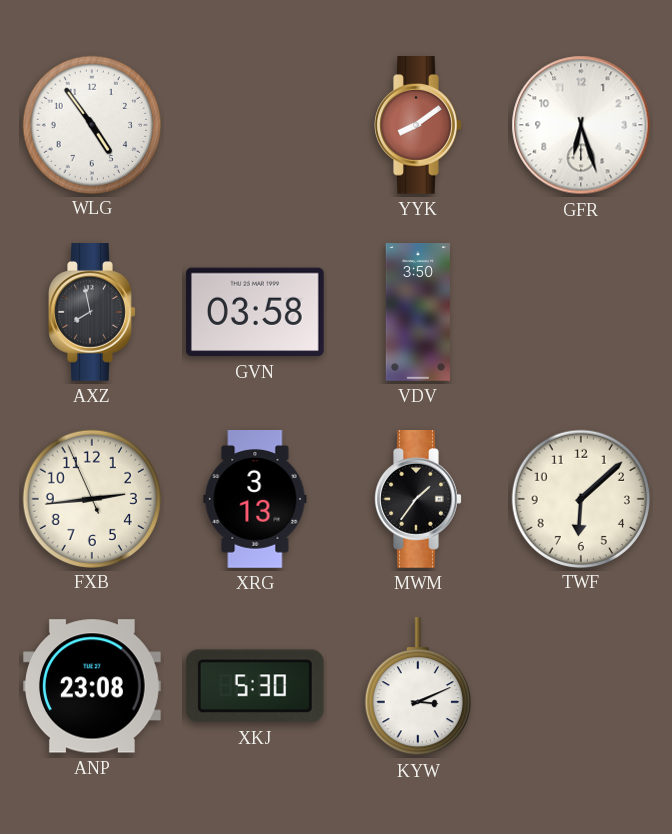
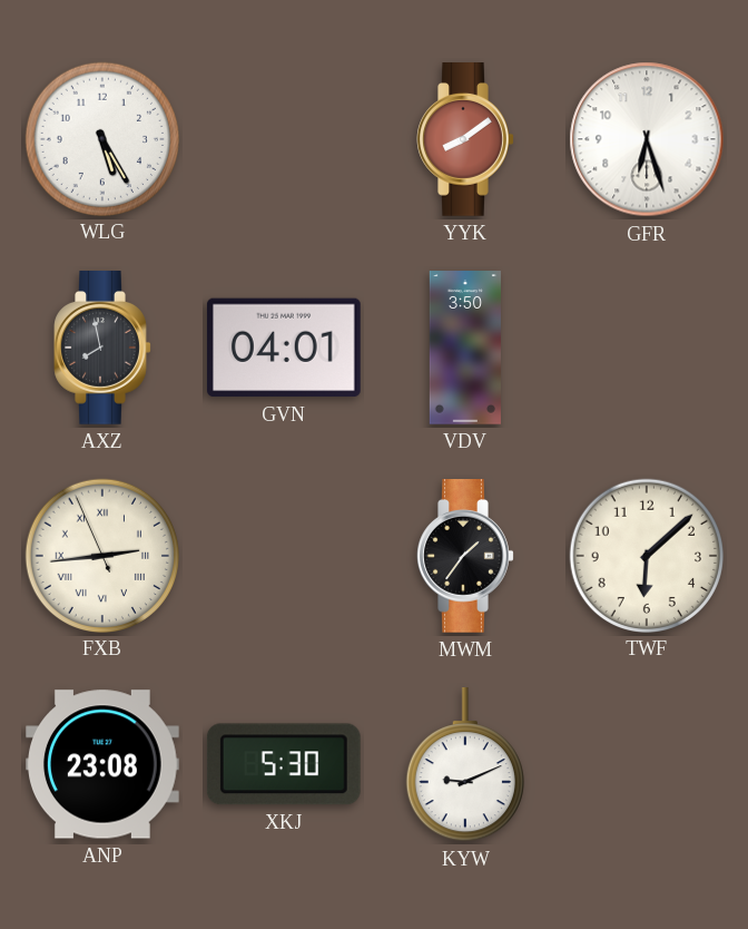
WLG: 4:54 -> 5:25 (101, 138)
GVN: 03:58 -> 04:01 (284, 348)
FXB numerals: Arabic -> Roman (101, 555)
XRG: 3:13 -> none (255, 500)
KYW: 3:11 -> 9:11 (465, 765)
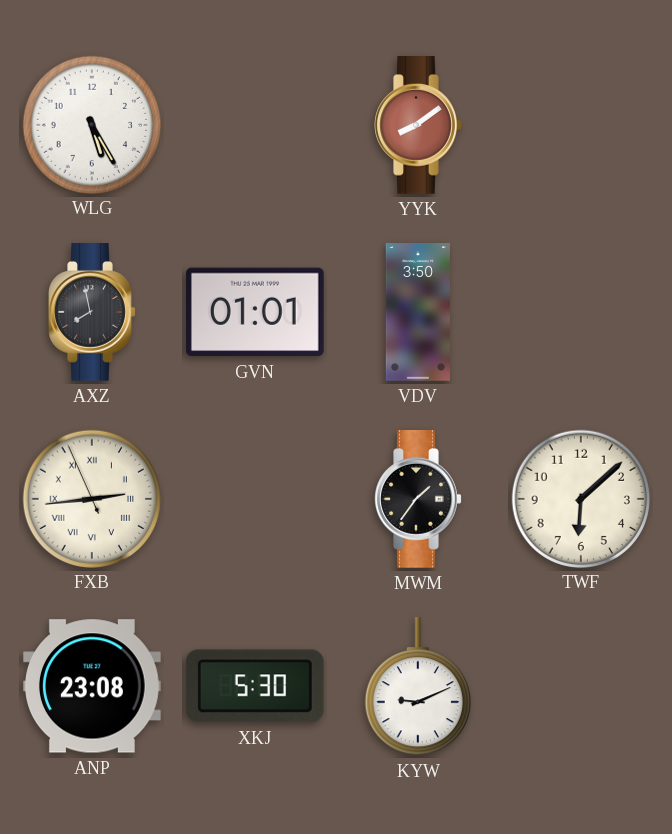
GFR: 6:27 -> none (647, 139)
GVN: 04:01 -> 01:01 (255, 312)
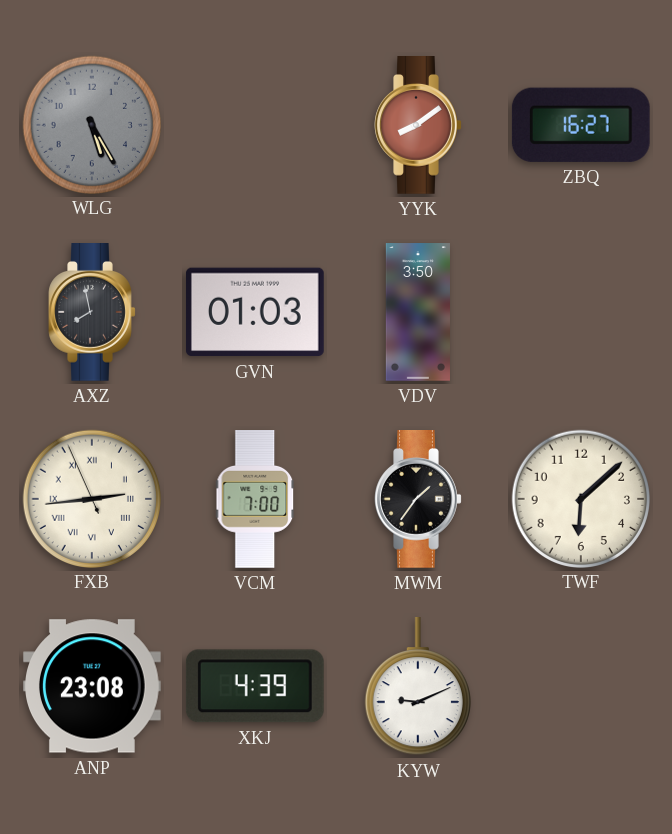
WLG dial: white -> grey (91, 124)
ZBQ: none -> 16:27 (581, 125)
GVN: 01:01 -> 01:03 (255, 312)
VCM: none -> 7:00 (255, 500)
XKJ: 5:30 -> 4:39 (255, 686)
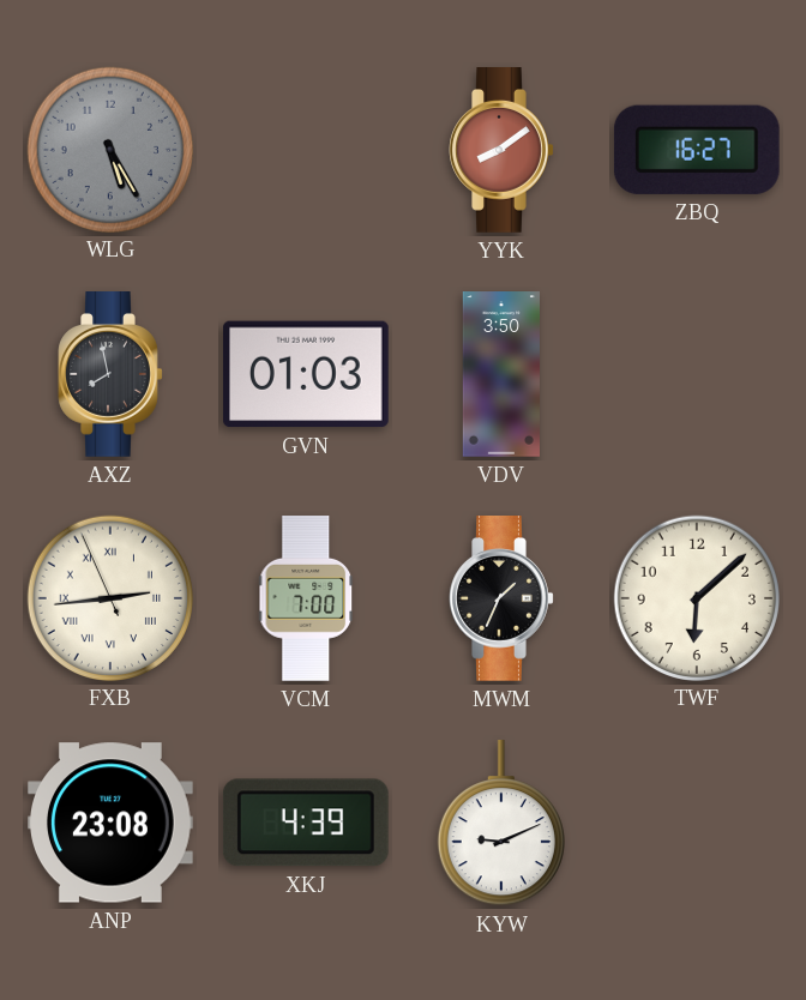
MWM: 1:36 -> 1:34 (501, 600)
